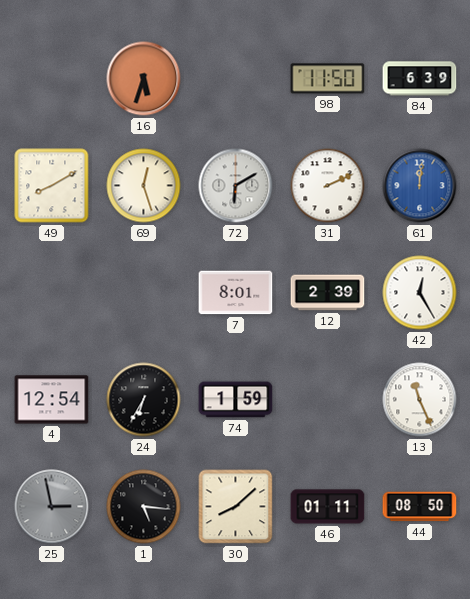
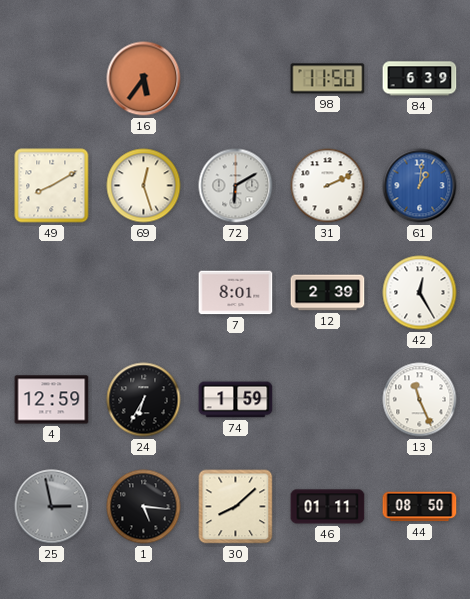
16: 5:33 -> 5:36 (144, 79)
61: 12:01 -> 1:01 (420, 186)
4: 12:54 -> 12:59 (52, 400)
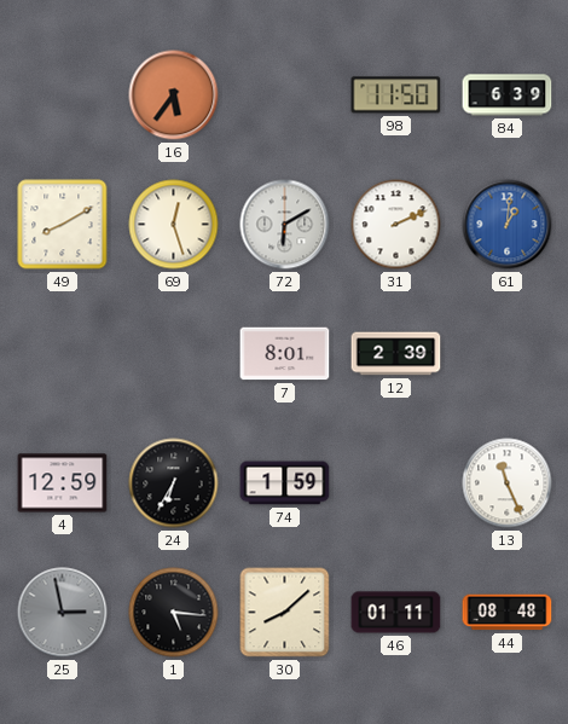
42: 12:25 -> none (420, 293)
44: 08:50 -> 08:48 (508, 613)
